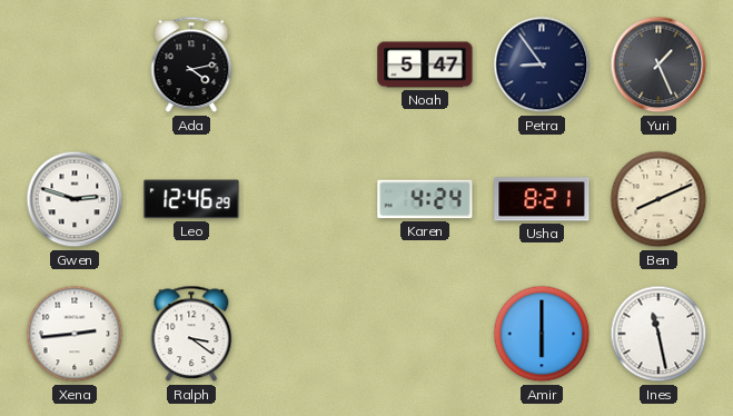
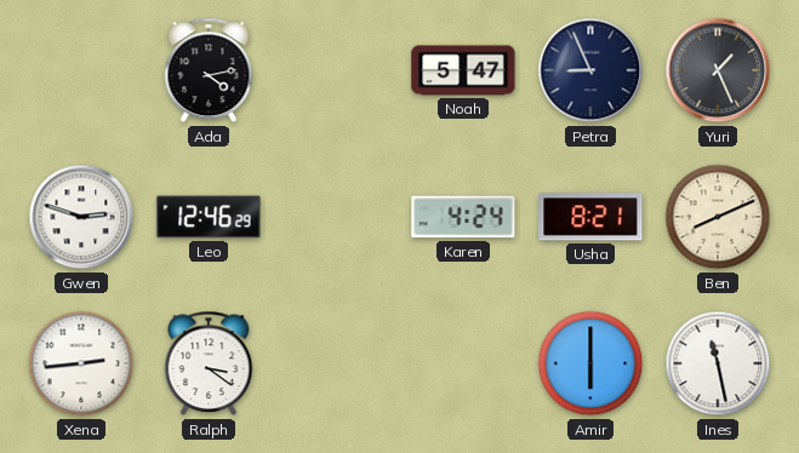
Petra: 8:54 -> 8:56 (590, 70)
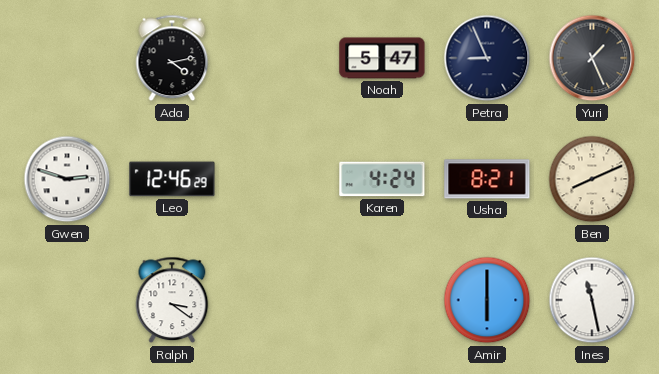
Xena: 2:44 -> none (81, 363)
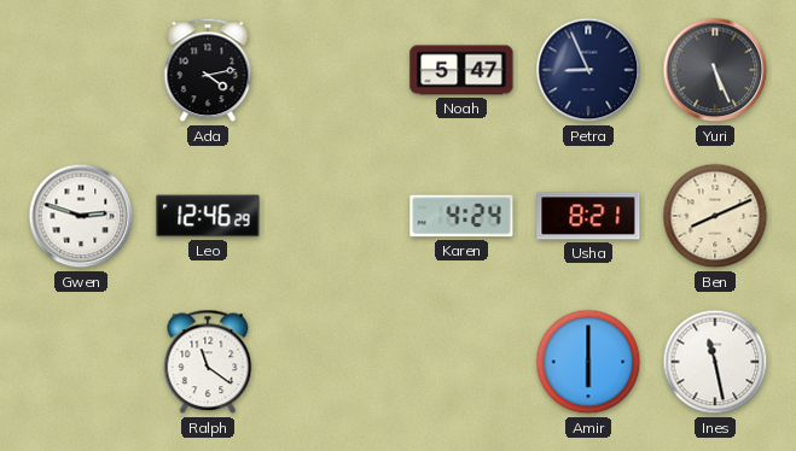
Yuri: 1:26 -> 5:26 (715, 70)
Ralph: 3:21 -> 11:21 (208, 362)
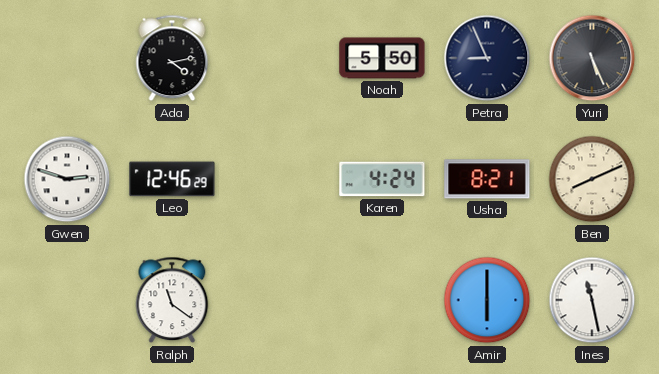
Noah: 5:47 -> 5:50 (382, 58)
